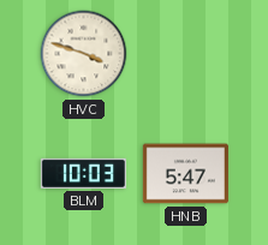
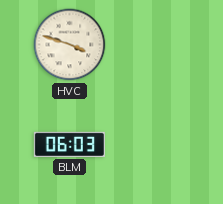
BLM: 10:03 -> 06:03 (69, 144)
HNB: 5:47 -> none (185, 174)
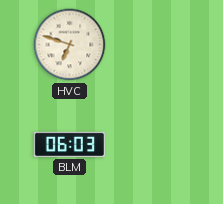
HVC: 3:48 -> 6:48 (70, 45)
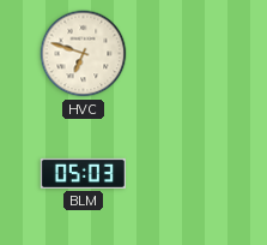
BLM: 06:03 -> 05:03 (83, 173)
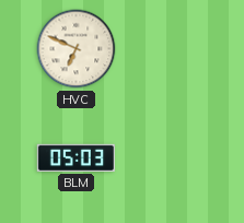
HVC: 6:48 -> 6:49 (77, 49)
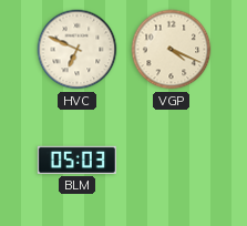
VGP: none -> 4:19 (172, 50)
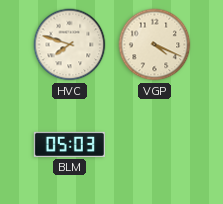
HVC: 6:49 -> 7:48 (70, 45)
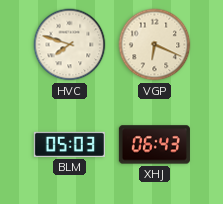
VGP: 4:19 -> 6:19 (155, 45)
XHJ: none -> 06:43 (154, 145)
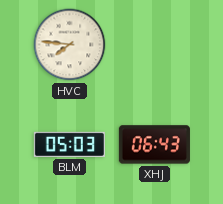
HVC: 7:48 -> 7:46 (70, 45)
VGP: 6:19 -> none (155, 45)
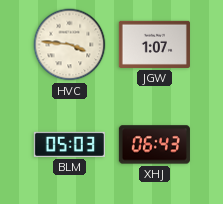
HVC: 7:46 -> 3:46 (70, 45)
JGW: none -> 1:07 (154, 44)
